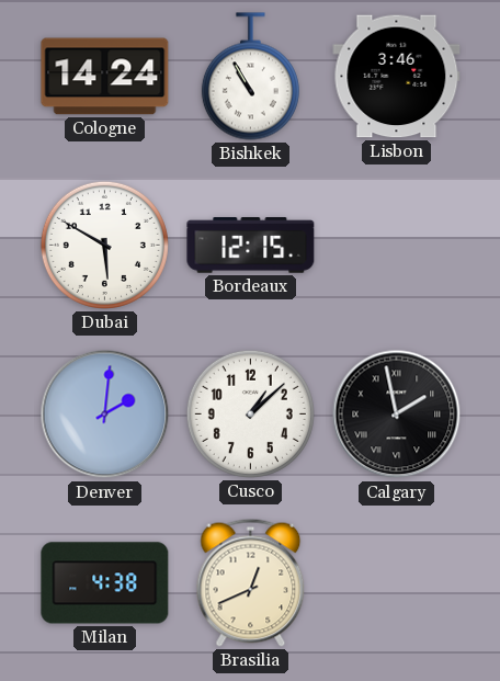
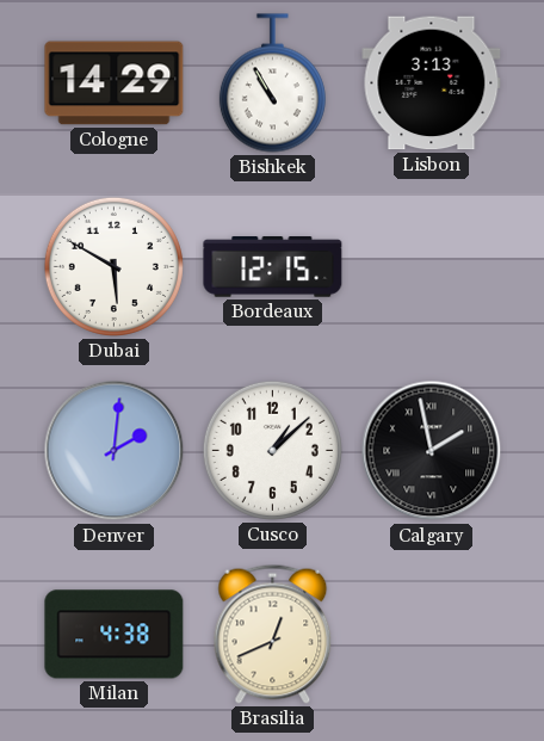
Cologne: 14:24 -> 14:29 (115, 84)
Lisbon: 3:46 -> 3:13 (432, 84)
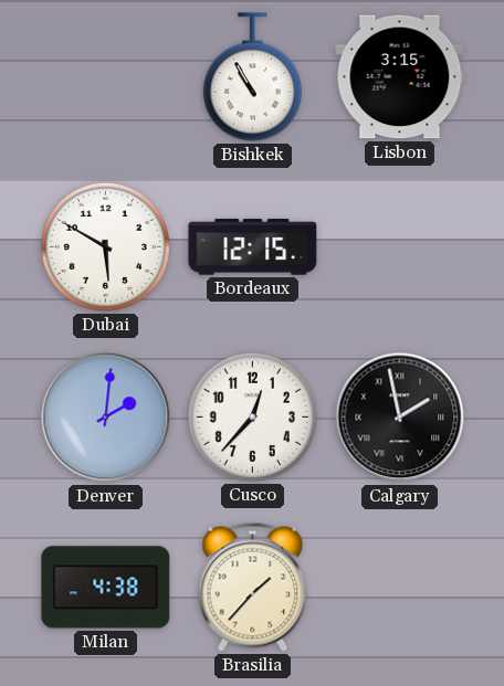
Cologne: 14:29 -> none (115, 84)
Lisbon: 3:13 -> 3:15 (400, 77)
Cusco: 1:08 -> 12:37 (252, 416)
Brasilia: 12:41 -> 1:37 (253, 587)
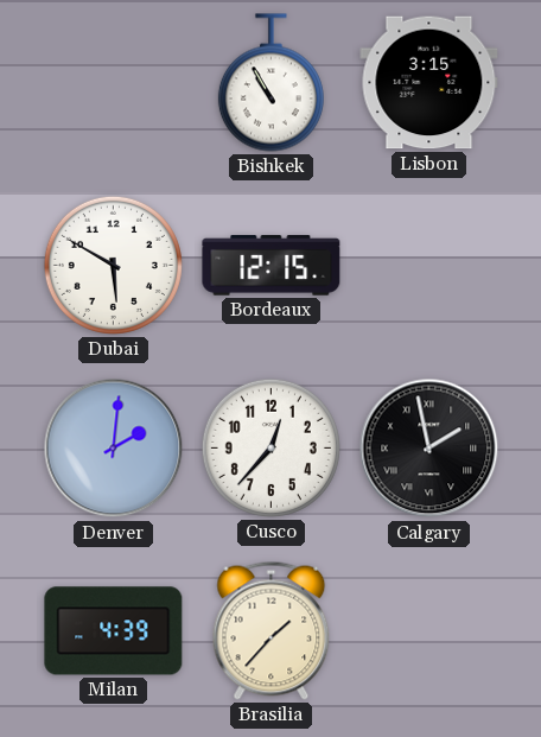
Milan: 4:38 -> 4:39 (114, 631)
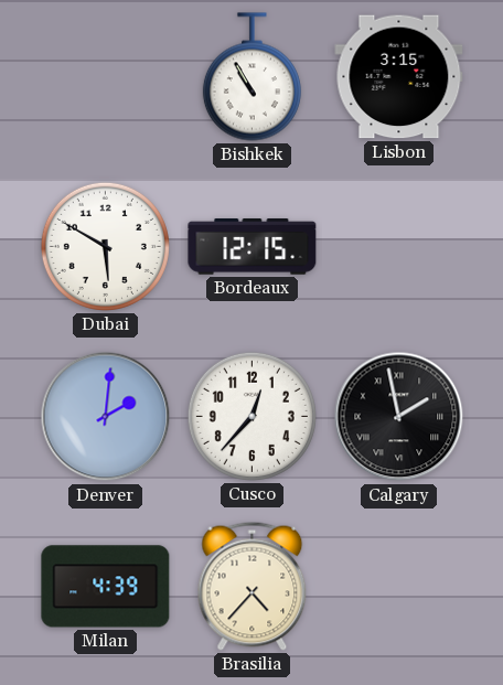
Brasilia: 1:37 -> 4:37 (253, 586)
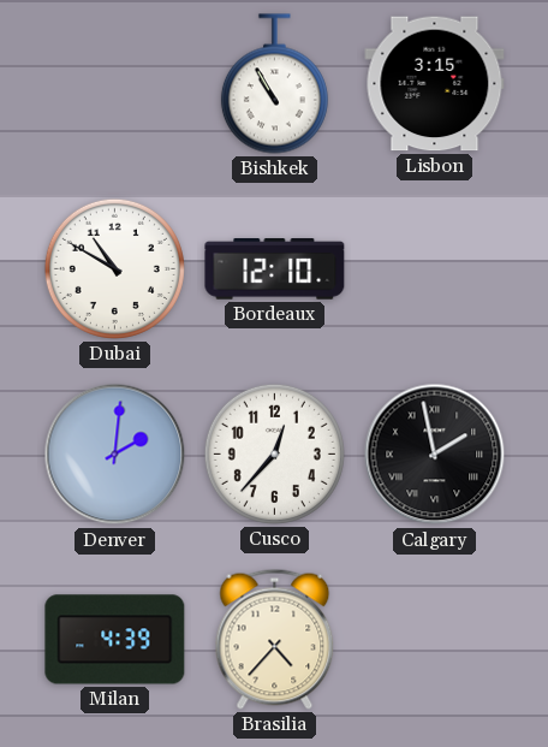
Dubai: 5:50 -> 10:50 (114, 268)
Bordeaux: 12:15 -> 12:10 (275, 269)
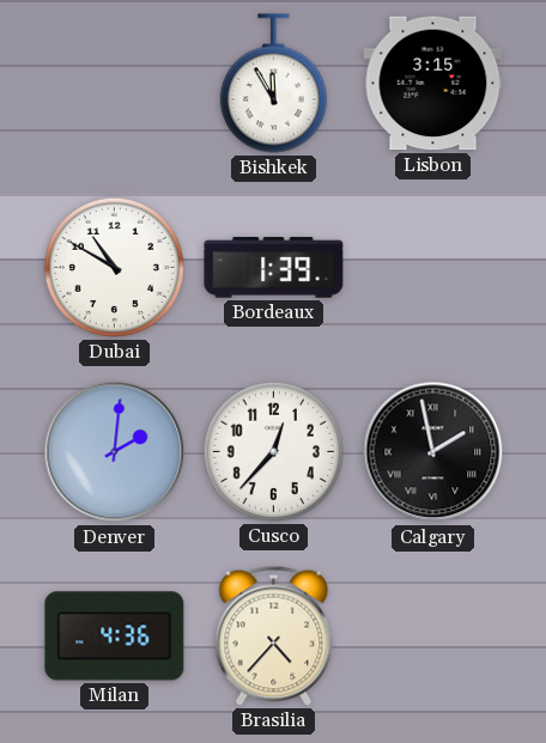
Bishkek: 10:55 -> 11:55 (273, 84)
Bordeaux: 12:10 -> 1:39 (274, 268)
Milan: 4:39 -> 4:36 (115, 637)
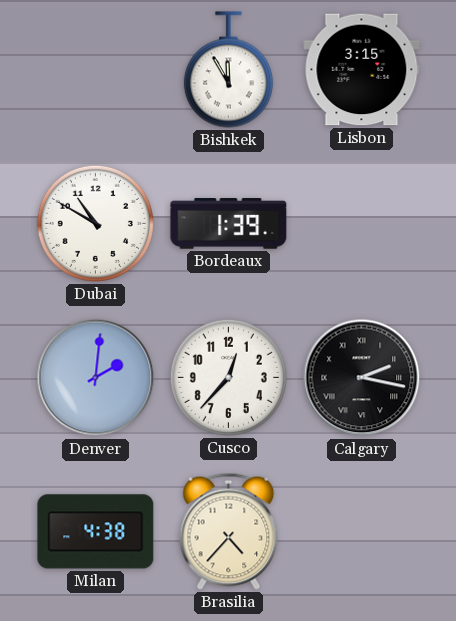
Calgary: 1:58 -> 2:17 (362, 378)
Milan: 4:36 -> 4:38 (96, 532)
